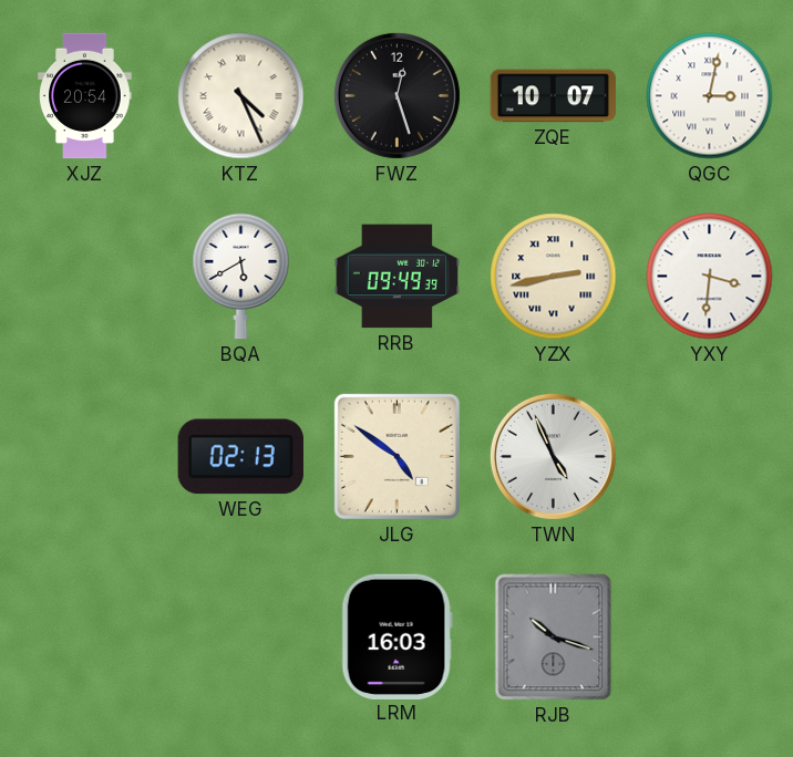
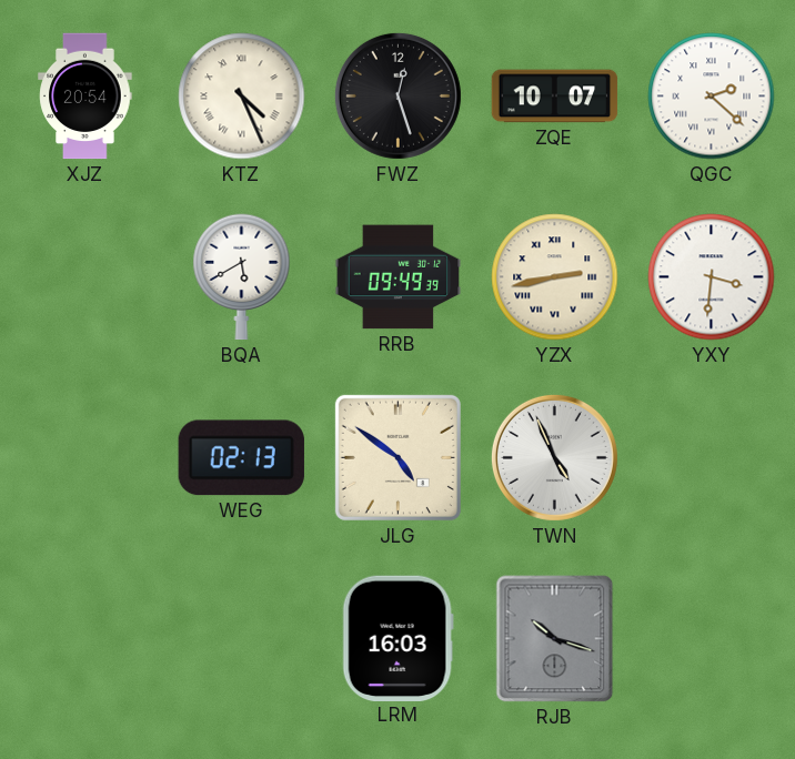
QGC: 3:02 -> 2:22 (712, 97)
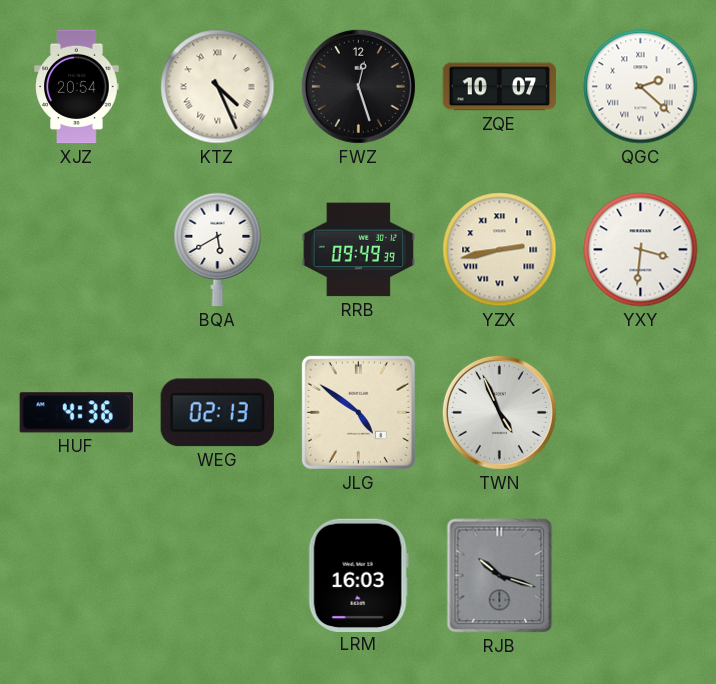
HUF: none -> 4:36 (76, 413)
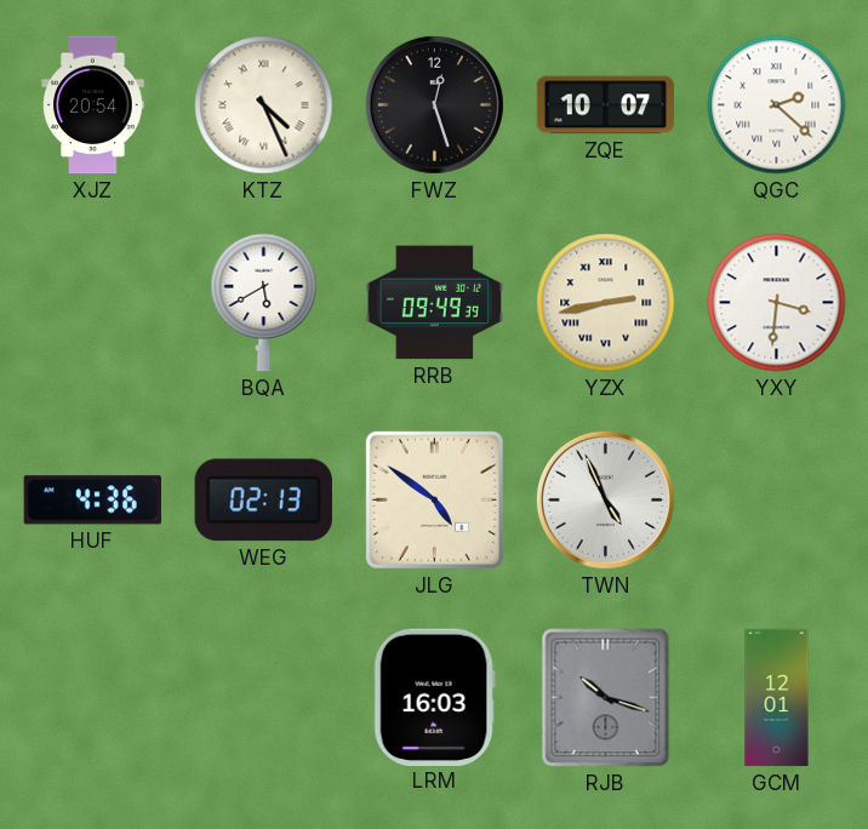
GCM: none -> 12:01 (777, 698)
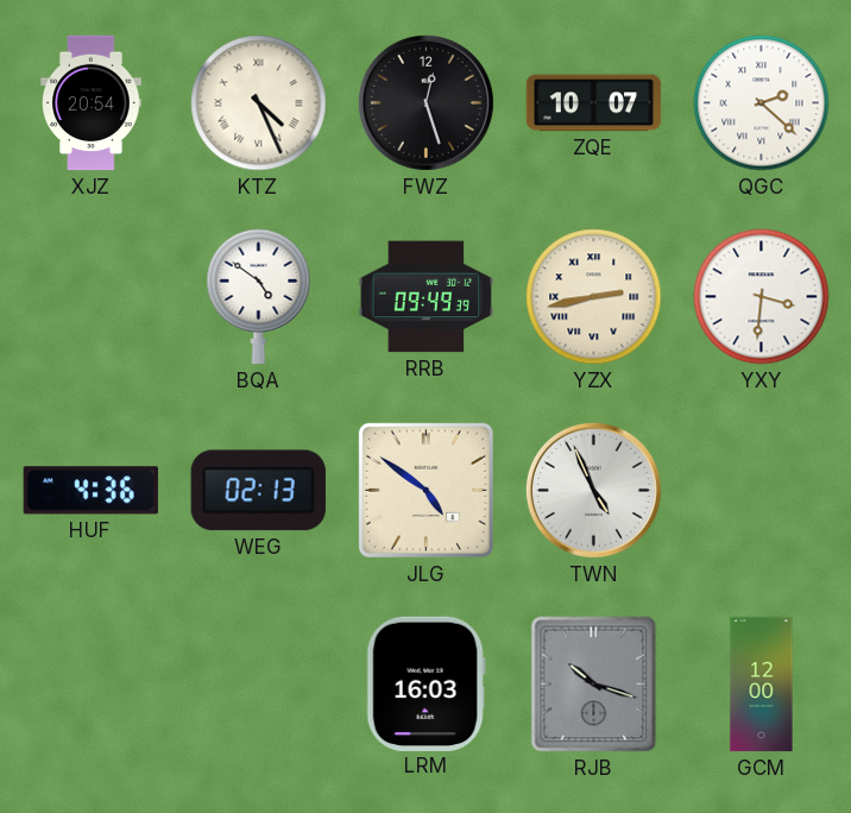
BQA: 5:40 -> 4:51 (259, 297)
GCM: 12:01 -> 12:00 (762, 685)
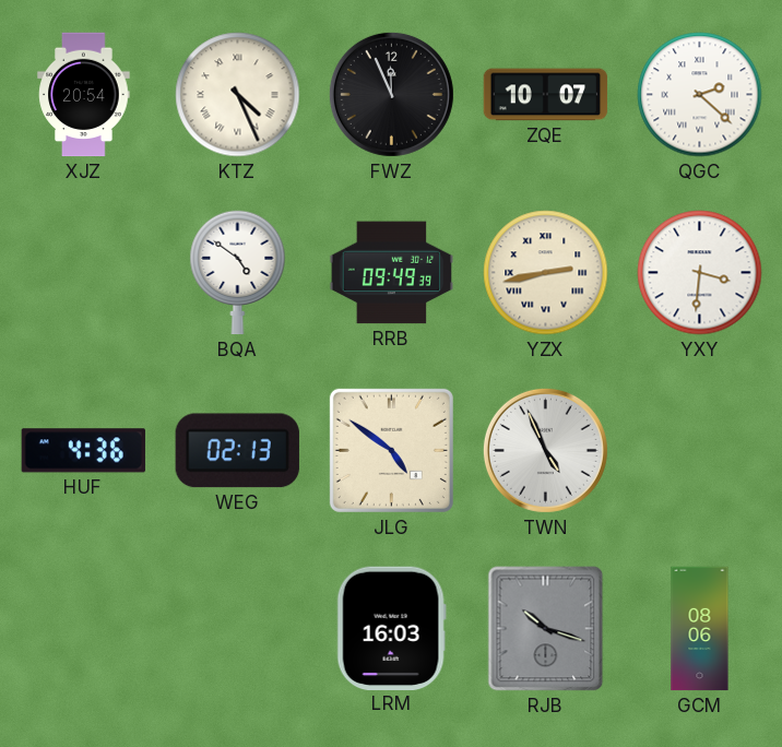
FWZ: 12:27 -> 11:56 (391, 94)
GCM: 12:00 -> 08:06 (700, 629)
